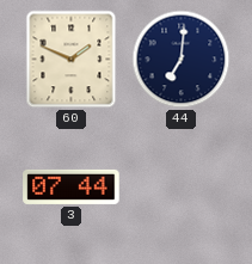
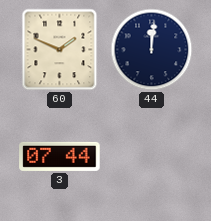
44: 7:01 -> 12:01 (152, 50)
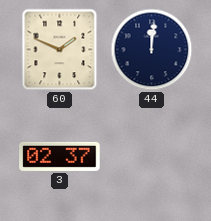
3: 07:44 -> 02:37 (60, 156)
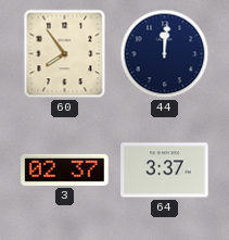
60: 1:49 -> 7:54 (65, 54)
64: none -> 3:37 (165, 170)
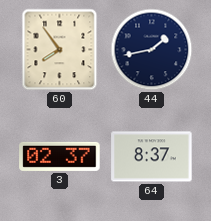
44: 12:01 -> 1:43 (152, 50)
64: 3:37 -> 8:37 (152, 157)
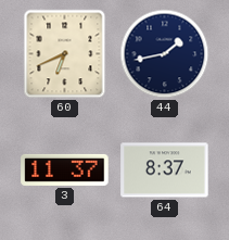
60: 7:54 -> 6:41 (65, 54)
3: 02:37 -> 11:37 (65, 169)
